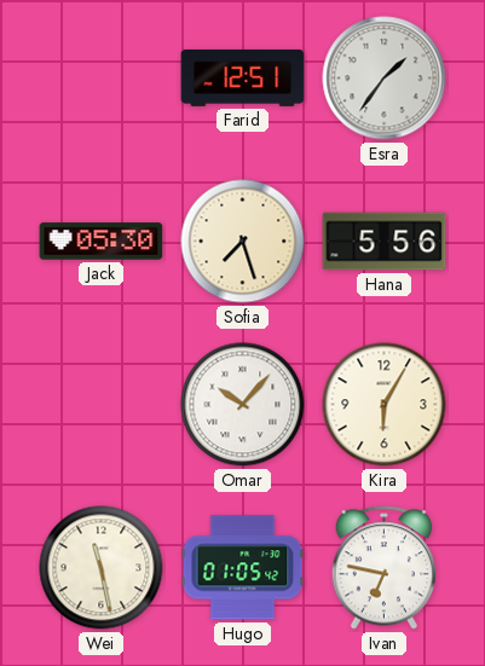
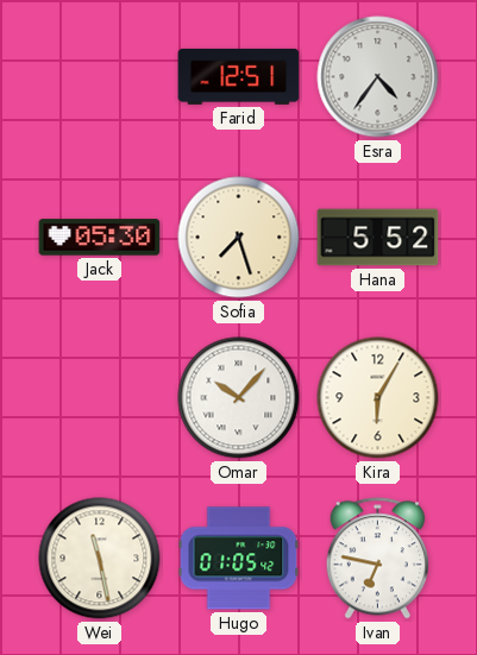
Esra: 1:36 -> 4:36 (378, 77)
Hana: 5:56 -> 5:52 (378, 238)
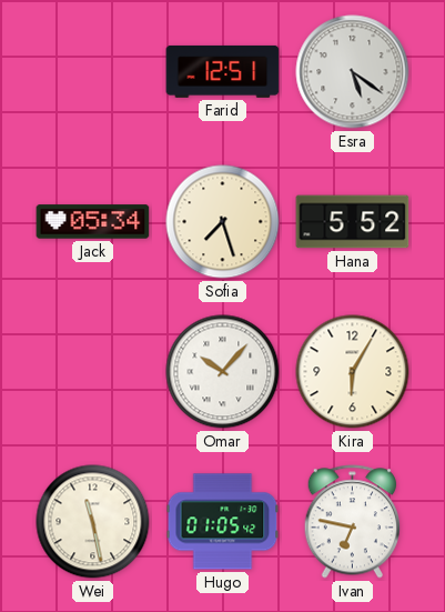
Esra: 4:36 -> 5:21 (353, 72)
Jack: 05:30 -> 05:34 (93, 222)
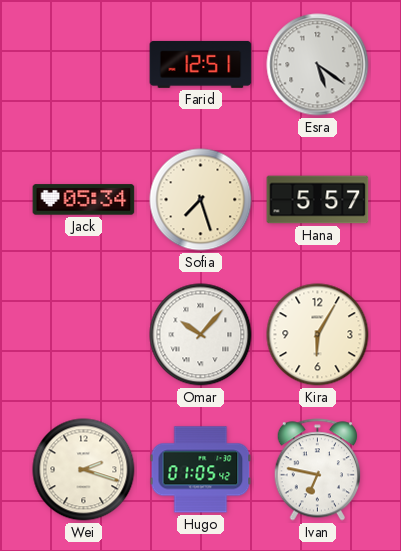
Hana: 5:52 -> 5:57 (318, 200)
Wei: 11:28 -> 2:18 (84, 470)
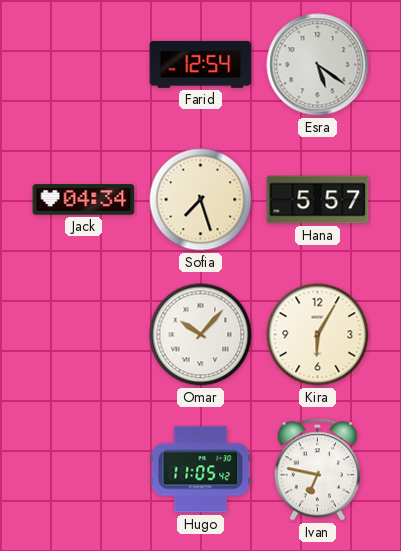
Farid: 12:51 -> 12:54 (201, 64)
Jack: 05:34 -> 04:34 (84, 200)
Wei: 2:18 -> none (84, 470)
Hugo: 01:05 -> 11:05 (201, 470)
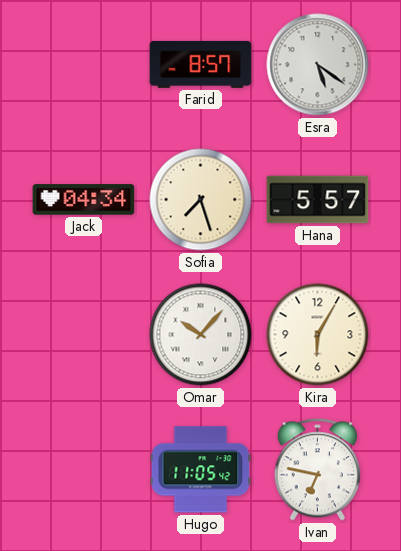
Farid: 12:54 -> 8:57 (201, 64)
